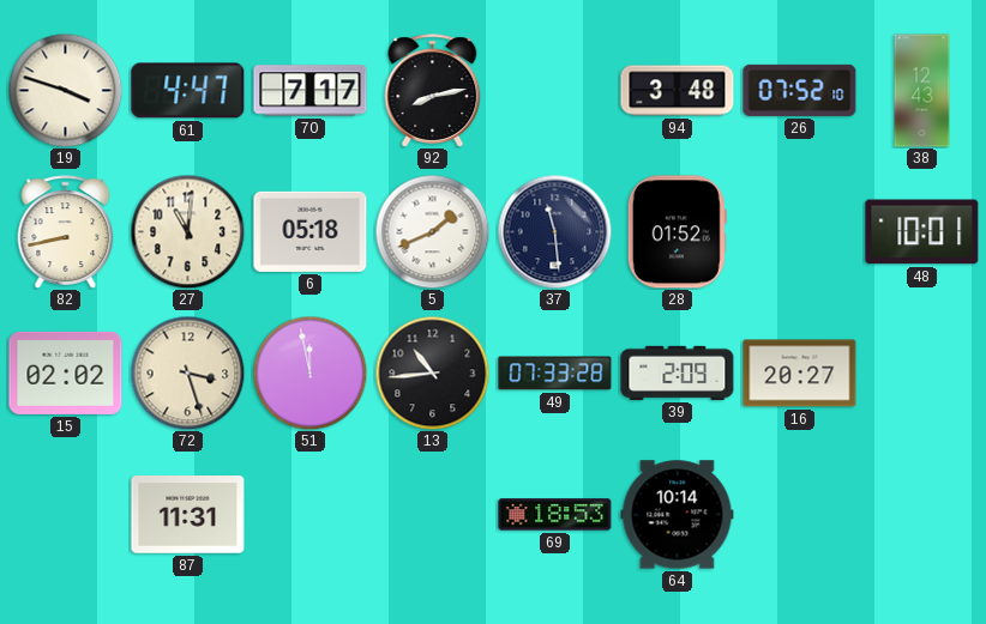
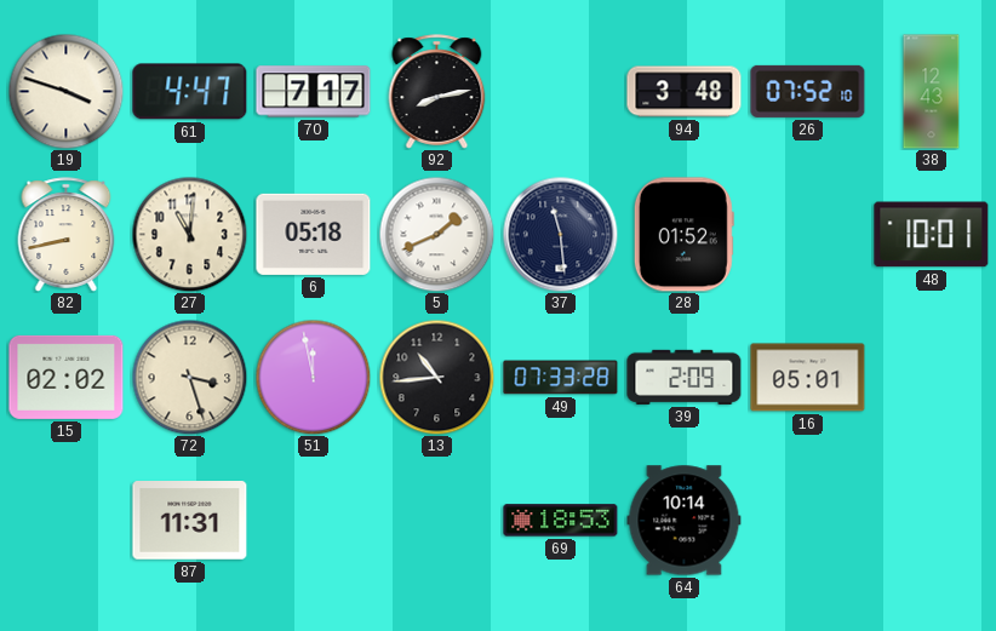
16: 20:27 -> 05:01 (808, 378)
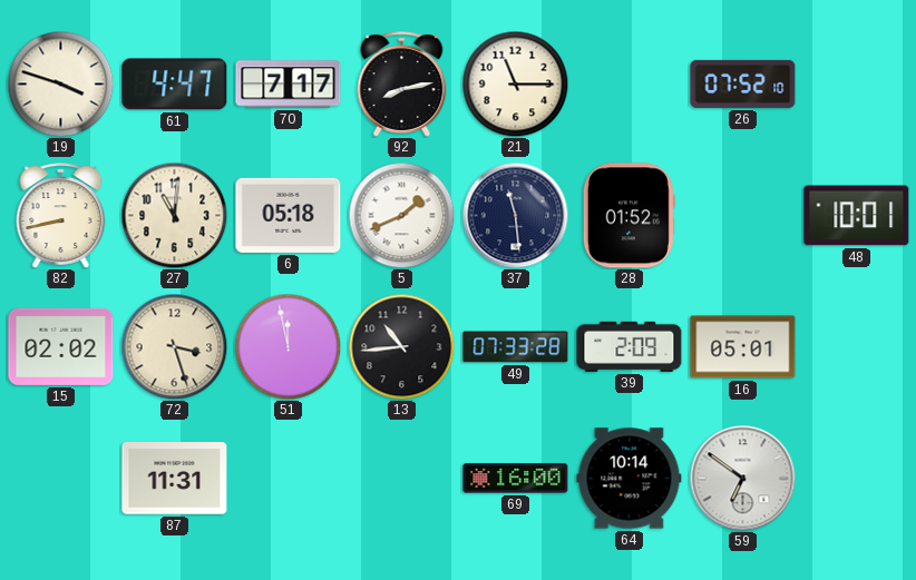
21: none -> 11:15 (515, 83)
94: 3:48 -> none (685, 92)
38: 12:43 -> none (932, 92)
69: 18:53 -> 16:00 (516, 479)
59: none -> 6:51 (742, 478)
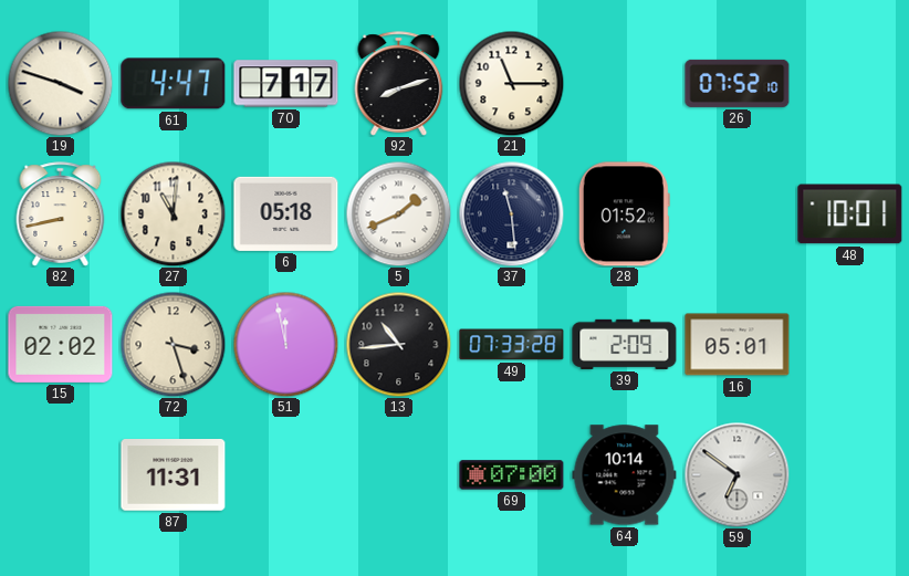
92: 8:13 -> 8:12 (399, 84)
69: 16:00 -> 07:00 (512, 475)
